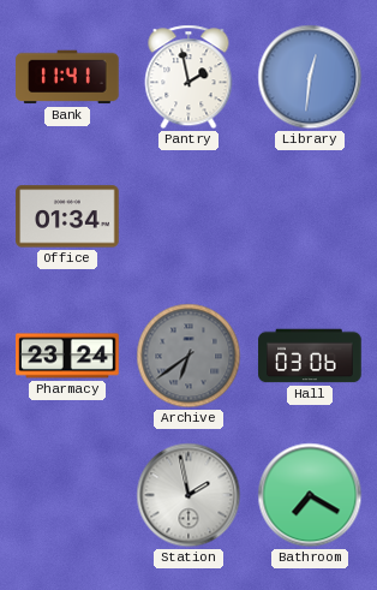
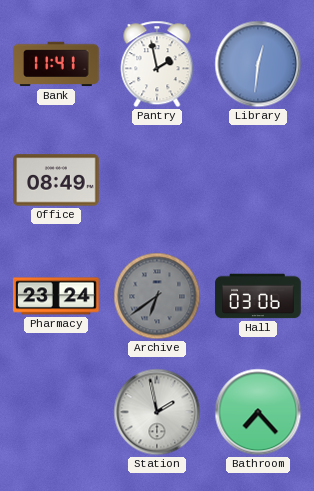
Office: 01:34 -> 08:49 (56, 180)
Bathroom: 7:20 -> 7:23 (258, 412)
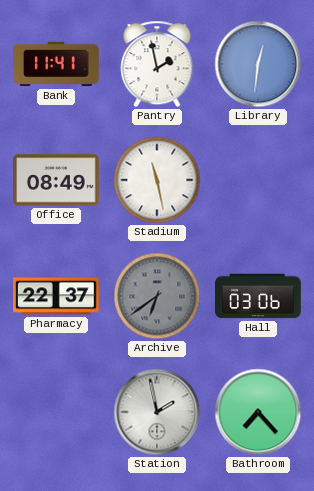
Stadium: none -> 11:28 (157, 180)
Pharmacy: 23:24 -> 22:37 (56, 296)
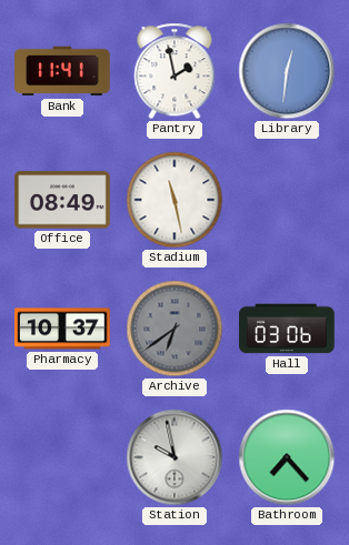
Pharmacy: 22:37 -> 10:37 (62, 329)
Station: 1:58 -> 9:58 (174, 457)
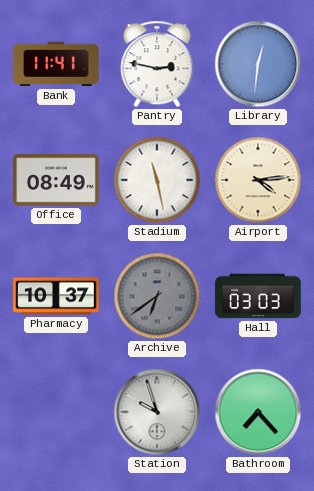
Pantry: 1:58 -> 2:47 (157, 64)
Airport: none -> 4:14 (258, 180)
Hall: 03:06 -> 03:03 (258, 296)
Station: 9:58 -> 9:57 (157, 412)
